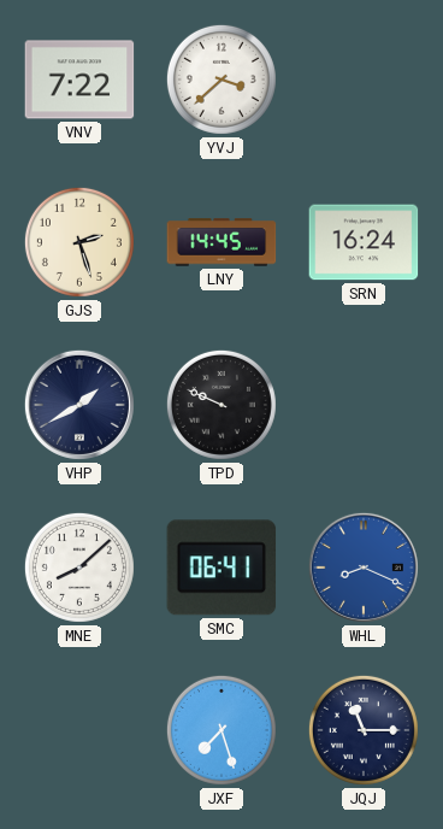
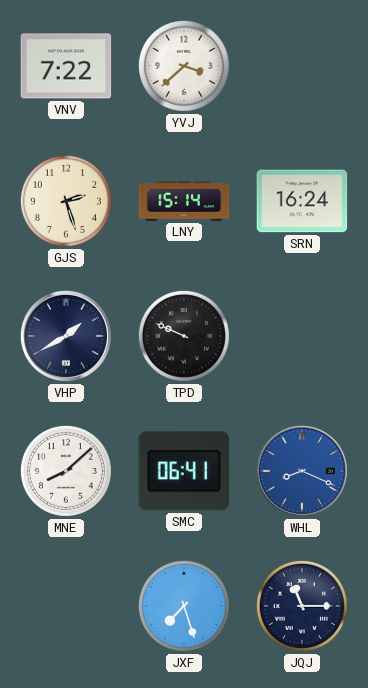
LNY: 14:45 -> 15:14 (184, 201)
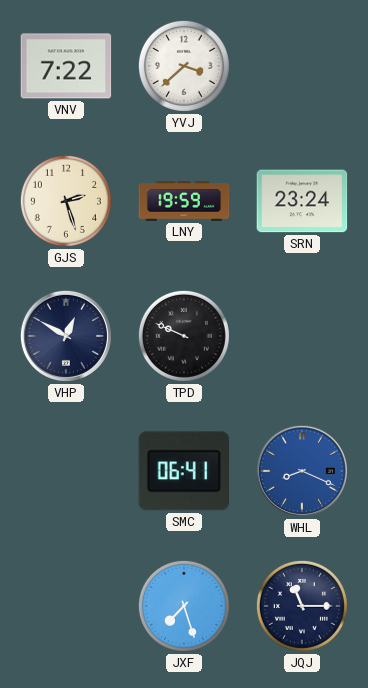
LNY: 15:14 -> 19:59 (184, 201)
SRN: 16:24 -> 23:24 (302, 201)
VHP: 1:40 -> 12:50 (66, 336)
MNE: 8:08 -> none (66, 471)
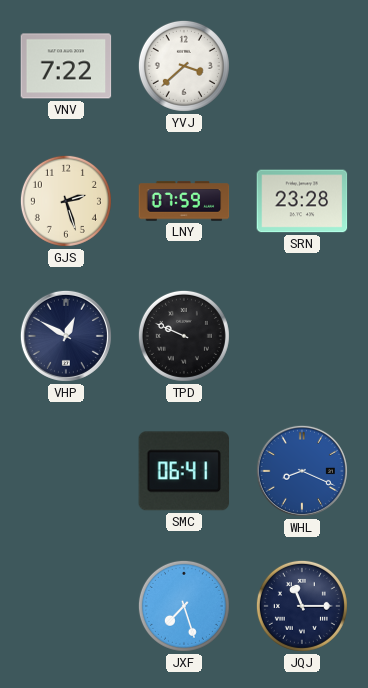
LNY: 19:59 -> 07:59 (184, 201)
SRN: 23:24 -> 23:28 (302, 201)
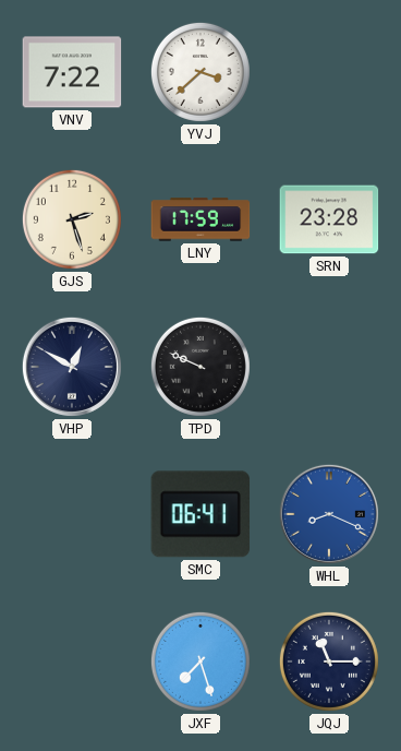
LNY: 07:59 -> 17:59 (200, 219)
